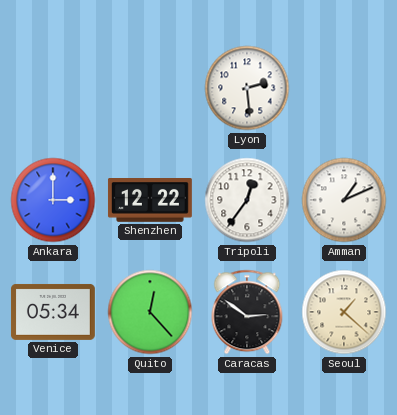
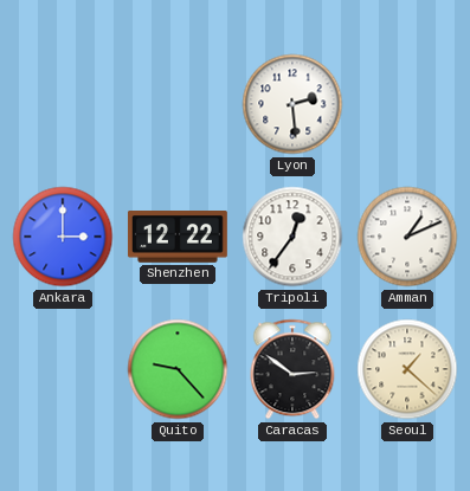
Venice: 05:34 -> none (53, 312)
Quito: 12:23 -> 9:23 (178, 369)
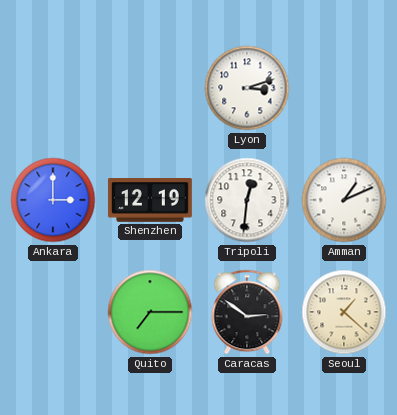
Lyon: 2:29 -> 3:12 (247, 88)
Shenzhen: 12:22 -> 12:19 (150, 201)
Tripoli: 12:36 -> 12:31 (247, 200)
Quito: 9:23 -> 7:15 (150, 312)
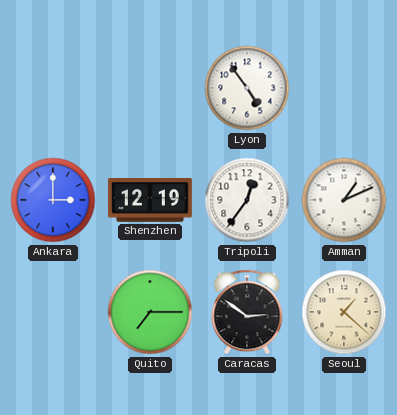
Lyon: 3:12 -> 4:54 (247, 88)
Tripoli: 12:31 -> 12:36 (247, 200)
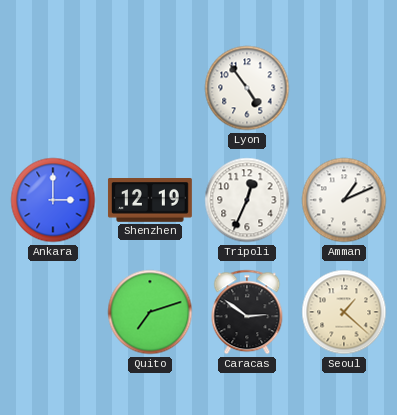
Tripoli: 12:36 -> 12:34 (247, 200)
Quito: 7:15 -> 7:12 (150, 312)
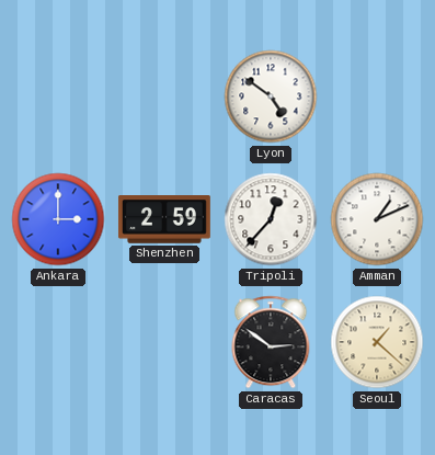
Lyon: 4:54 -> 4:51 (271, 96)
Shenzhen: 12:19 -> 2:59 (164, 220)
Tripoli: 12:34 -> 12:37 (271, 219)
Quito: 7:12 -> none (150, 312)
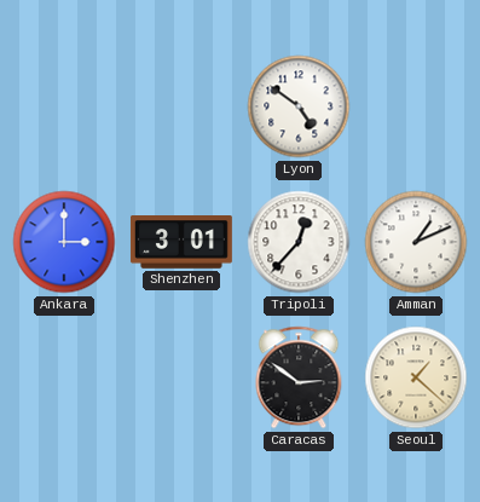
Shenzhen: 2:59 -> 3:01 (181, 243)
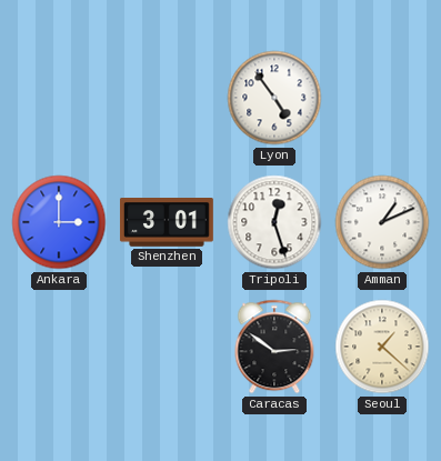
Lyon: 4:51 -> 4:54 (274, 98)
Tripoli: 12:37 -> 12:27 (274, 222)
